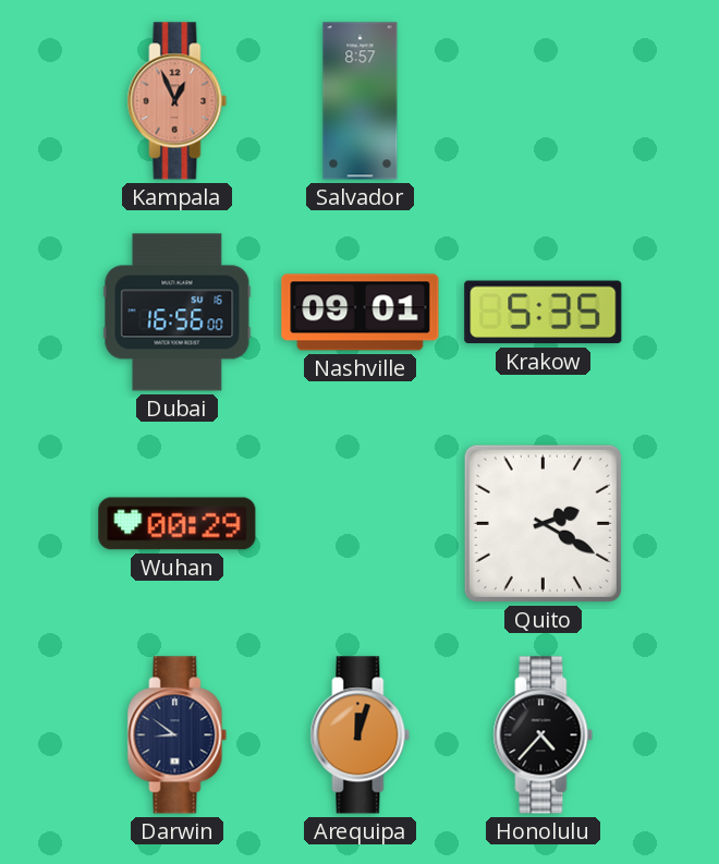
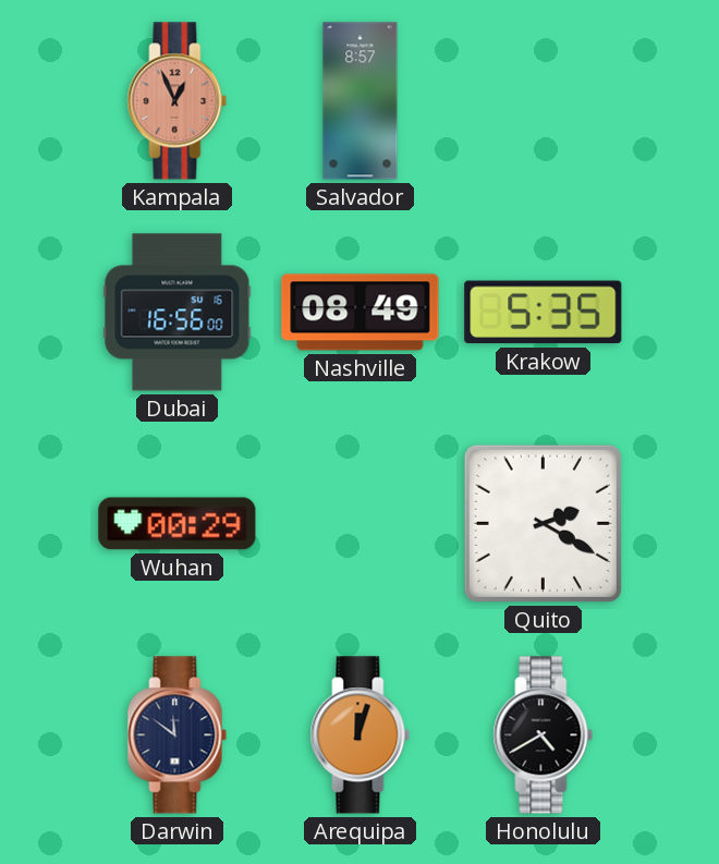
Nashville: 09:01 -> 08:49 (361, 313)
Darwin: 8:51 -> 11:51 (178, 735)
Honolulu: 4:37 -> 4:40 (544, 735)
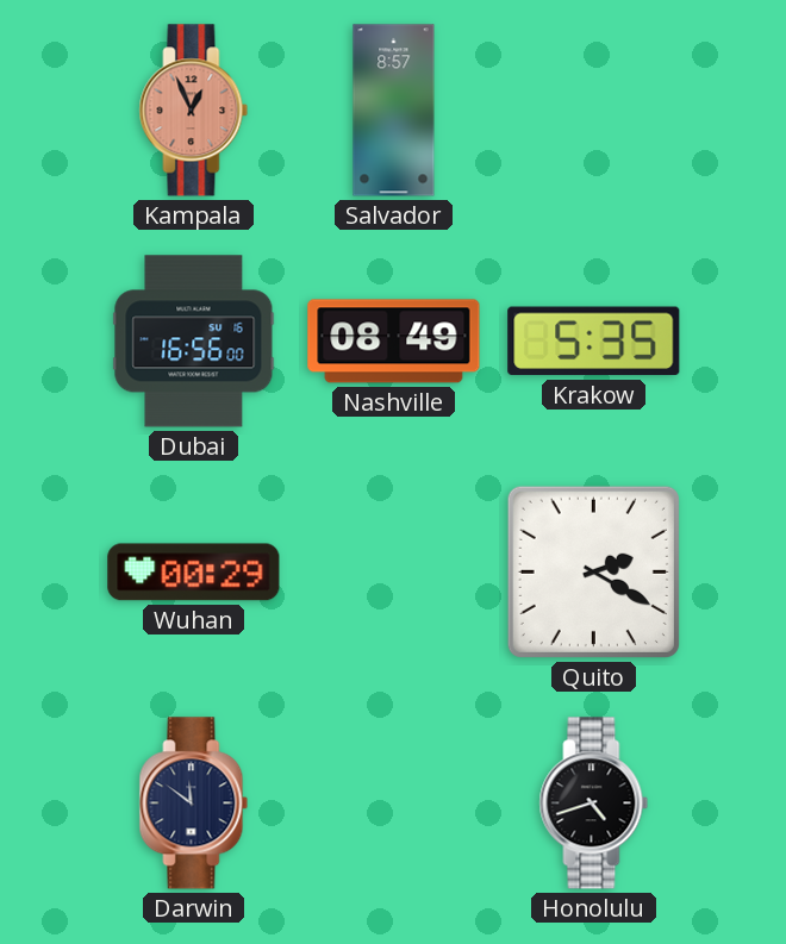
Arequipa: 12:03 -> none (361, 735)
Honolulu: 4:40 -> 4:42 (594, 804)
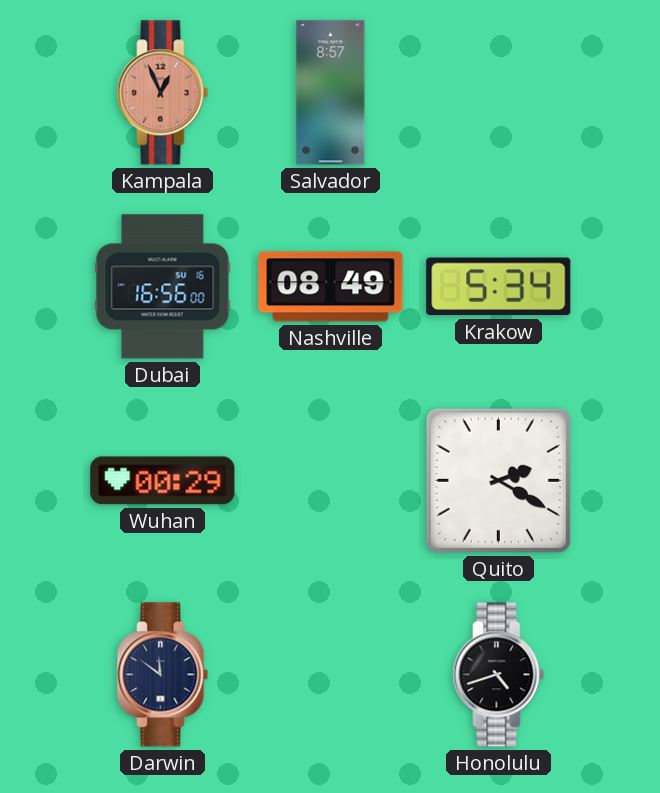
Krakow: 5:35 -> 5:34 (499, 287)
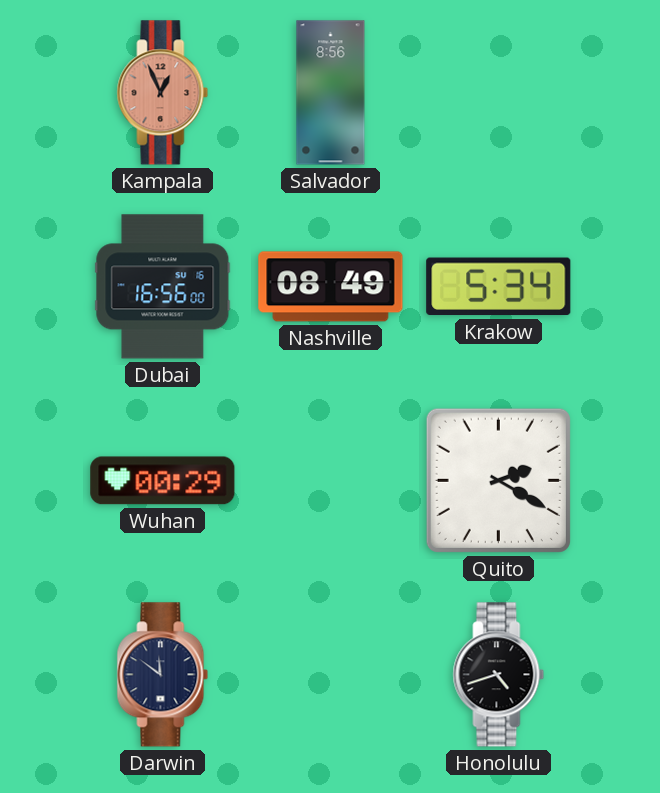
Salvador: 8:57 -> 8:56 (331, 93)
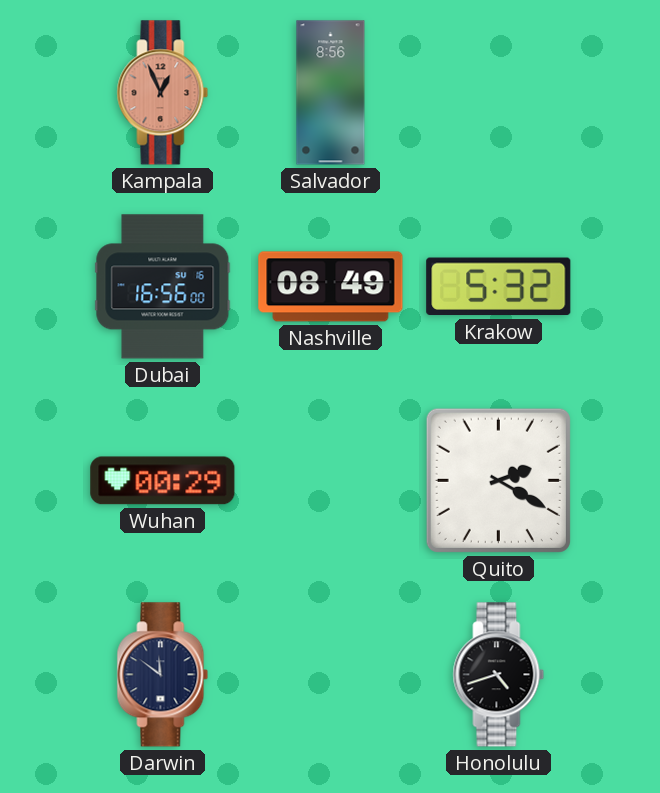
Krakow: 5:34 -> 5:32 (499, 287)
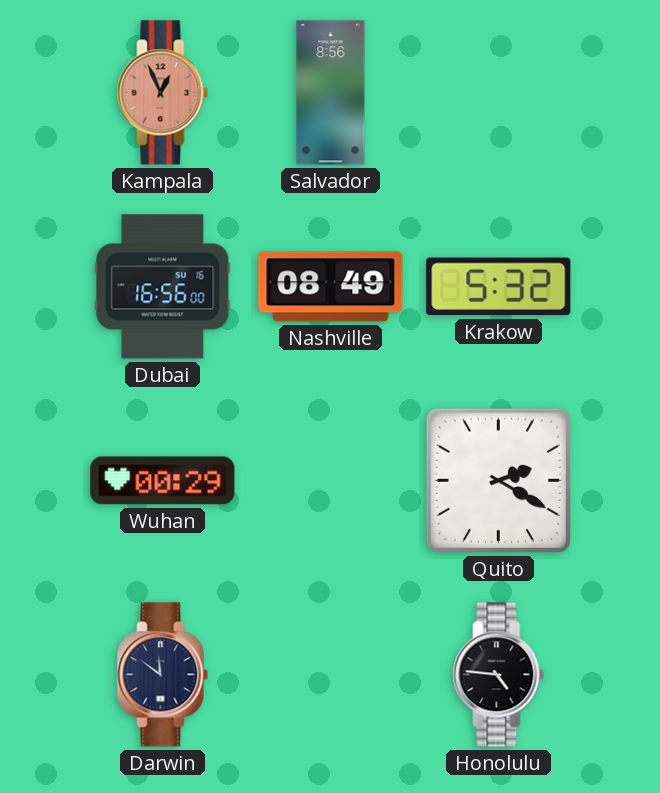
Honolulu: 4:42 -> 4:46 (499, 675)
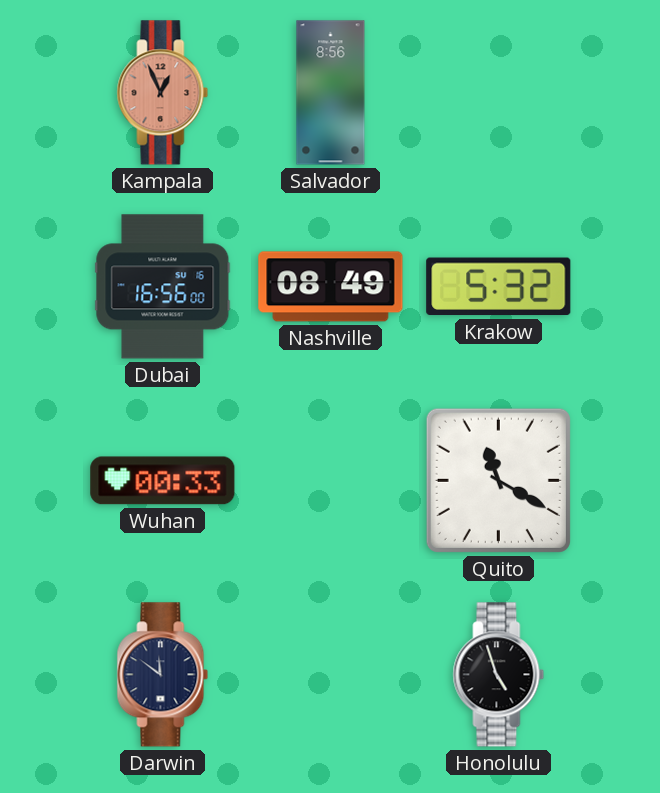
Wuhan: 00:29 -> 00:33 (163, 481)
Quito: 2:20 -> 11:20 (498, 480)
Honolulu: 4:46 -> 4:57 (499, 675)
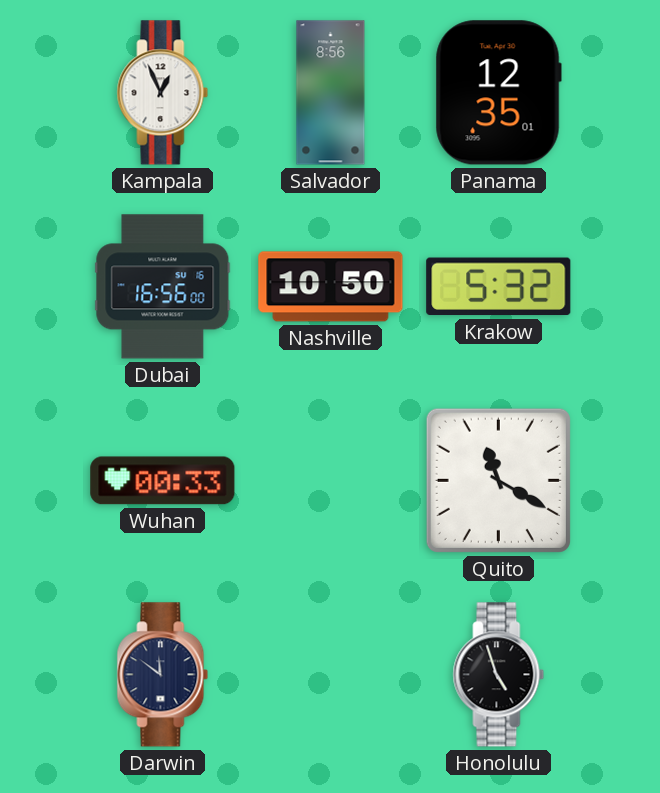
Kampala dial: salmon -> white (163, 93)
Panama: none -> 12:35 (498, 93)
Nashville: 08:49 -> 10:50 (331, 287)
